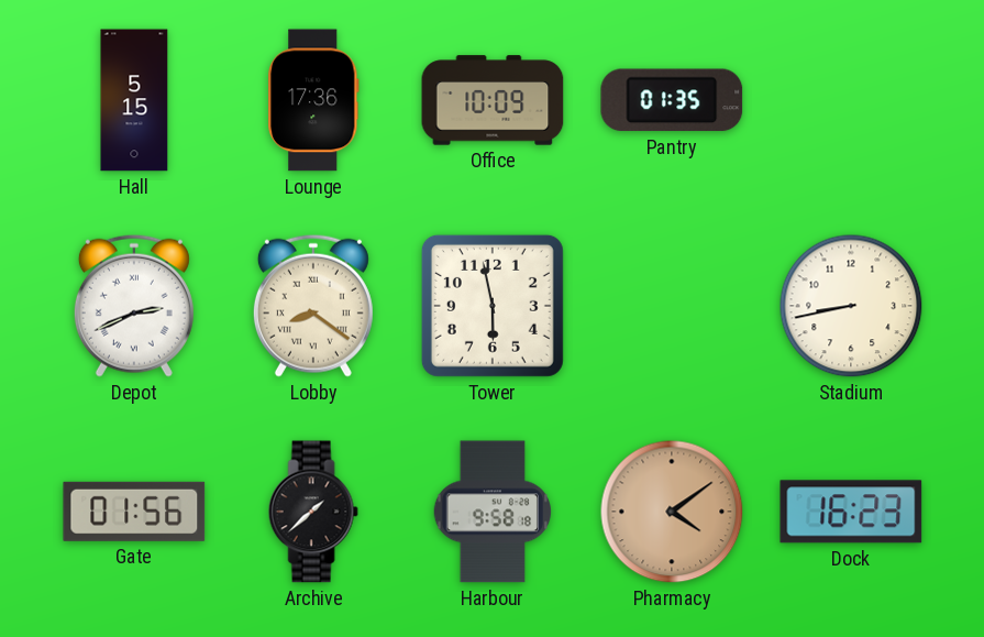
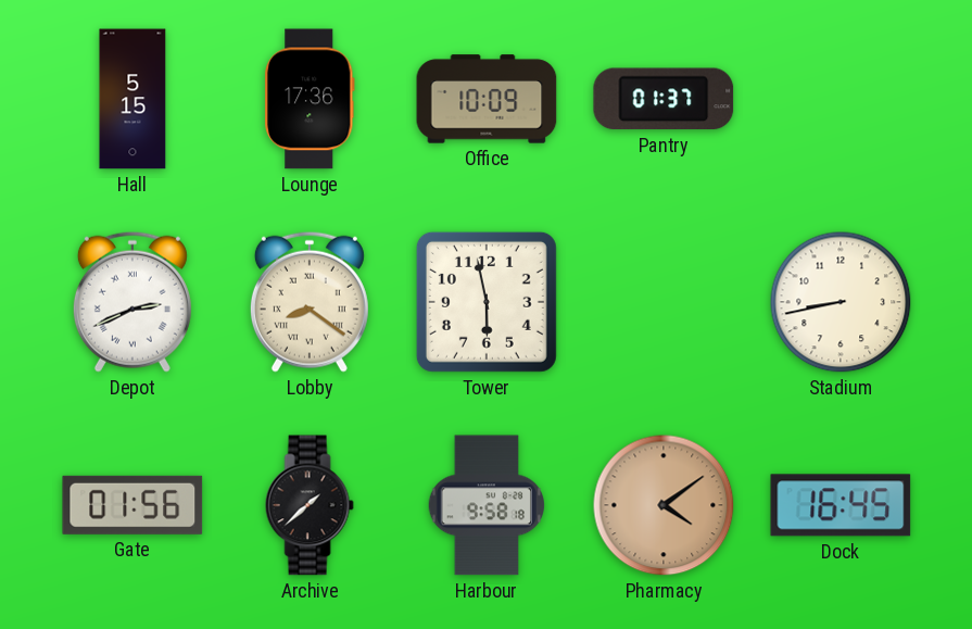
Pantry: 01:35 -> 01:37 (664, 99)
Dock: 16:23 -> 16:45 (841, 505)
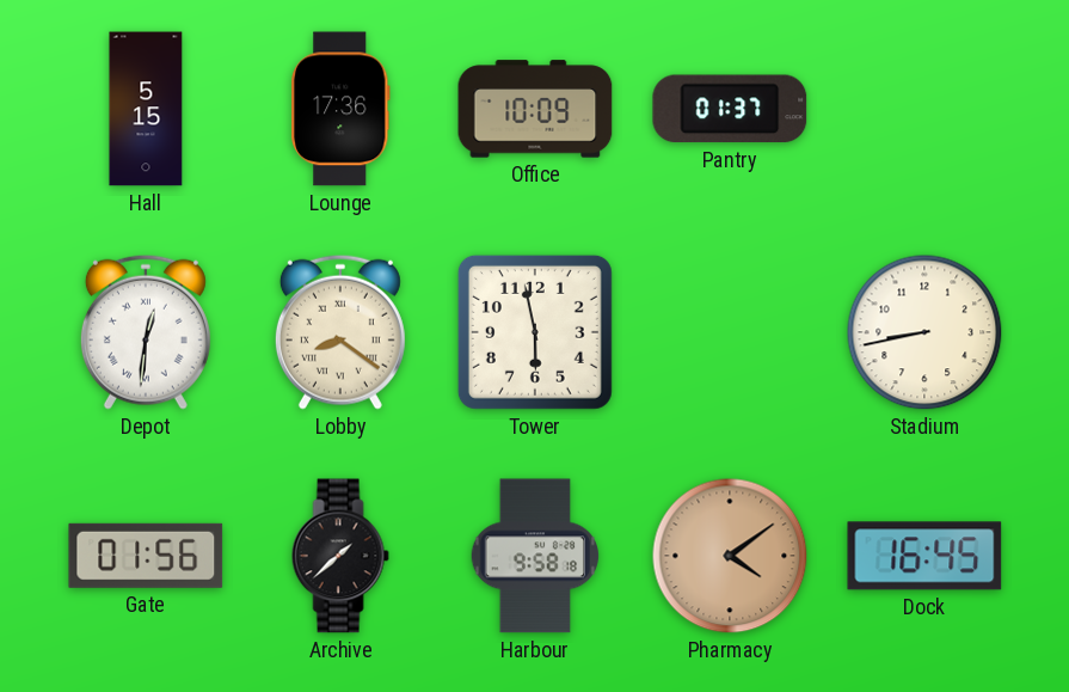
Depot: 2:41 -> 12:31 (146, 332)
